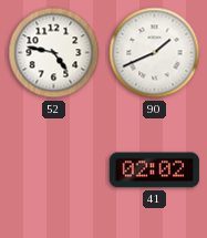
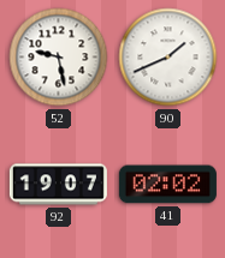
52: 4:47 -> 9:28 (59, 58)
92: none -> 19:07 (58, 185)
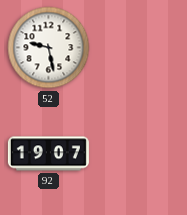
90: 1:41 -> none (168, 58)
41: 02:02 -> none (167, 185)
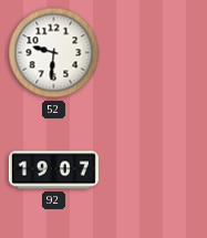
52: 9:28 -> 9:31 (54, 53)
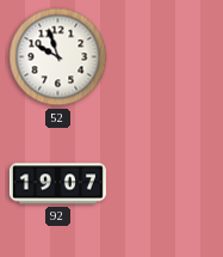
52: 9:31 -> 9:57 (58, 57)
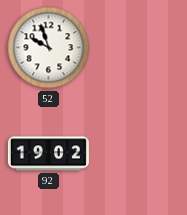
92: 19:07 -> 19:02 (48, 154)
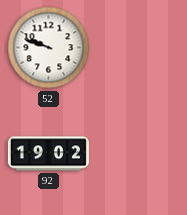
52: 9:57 -> 9:48 (49, 48)
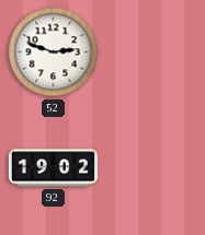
52: 9:48 -> 2:48 (54, 52)
